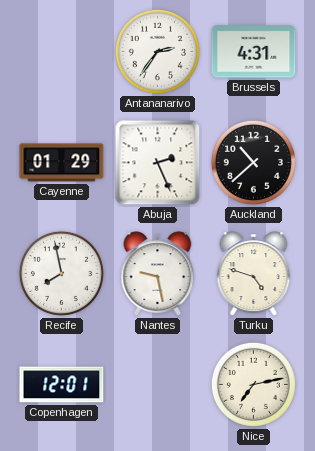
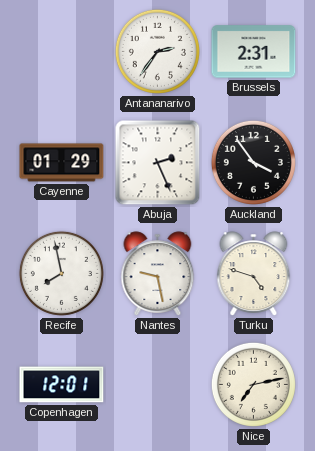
Brussels: 4:31 -> 2:31 (254, 52)
Auckland: 10:38 -> 3:54 (253, 162)
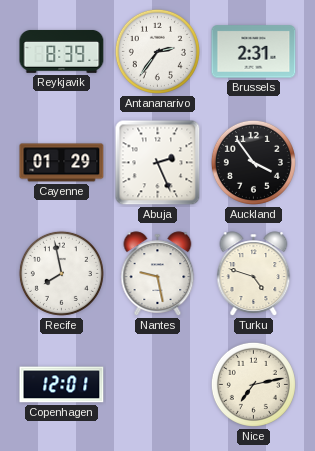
Reykjavik: none -> 8:39 (62, 52)
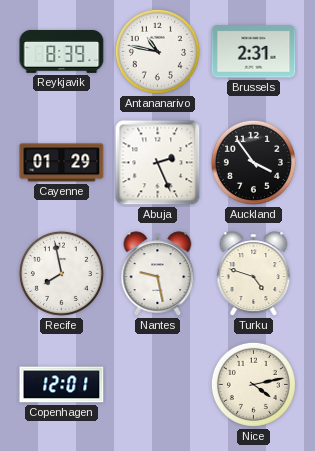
Antananarivo: 2:36 -> 10:47 (157, 51)
Nice: 7:13 -> 4:13 (253, 384)
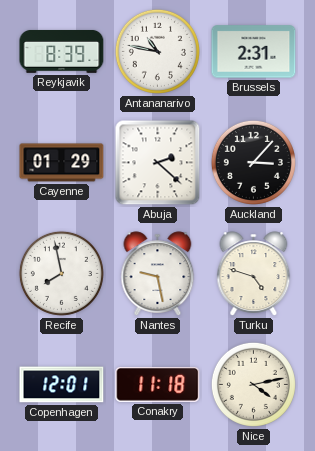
Abuja: 2:26 -> 2:22 (158, 163)
Auckland: 3:54 -> 3:07 (253, 162)
Conakry: none -> 11:18 (158, 384)
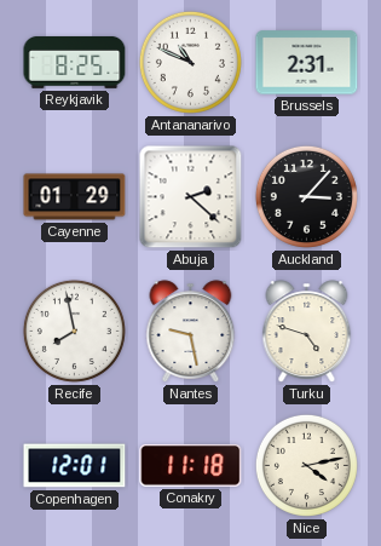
Reykjavik: 8:39 -> 8:25 (75, 63)
Antananarivo: 10:47 -> 10:49 (190, 62)
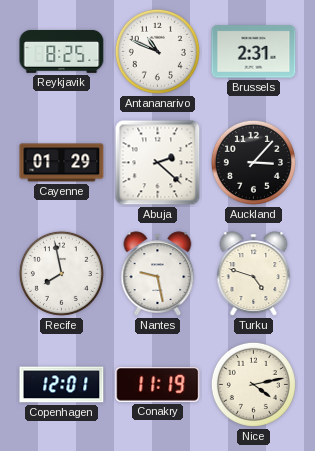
Conakry: 11:18 -> 11:19 (158, 384)
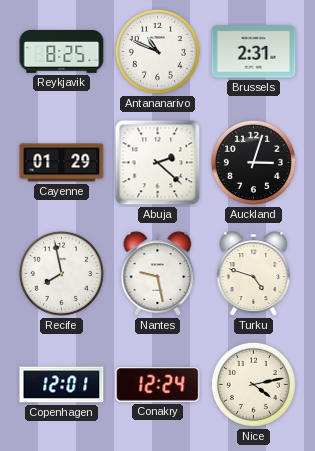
Auckland: 3:07 -> 3:03 (253, 162)
Conakry: 11:19 -> 12:24 (158, 384)
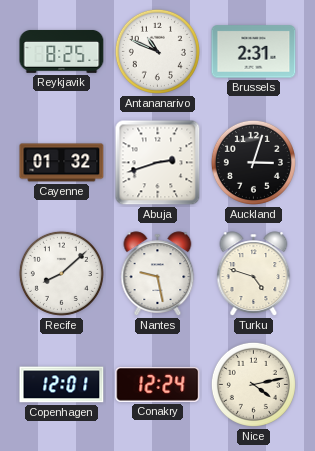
Cayenne: 01:29 -> 01:32 (62, 163)
Abuja: 2:22 -> 2:42 (158, 163)
Recife: 7:58 -> 8:08 (61, 273)
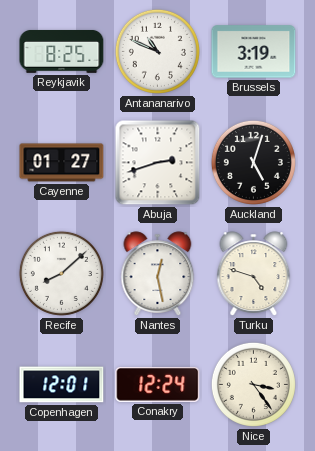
Brussels: 2:31 -> 3:19 (254, 52)
Cayenne: 01:32 -> 01:27 (62, 163)
Auckland: 3:03 -> 5:03 (253, 162)
Nantes: 9:28 -> 12:28 (158, 274)
Nice: 4:13 -> 3:24 (253, 384)
